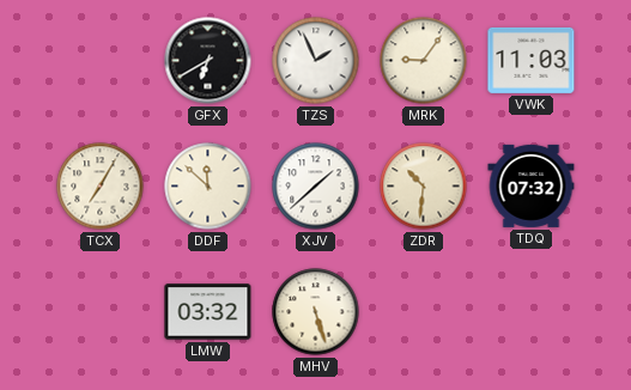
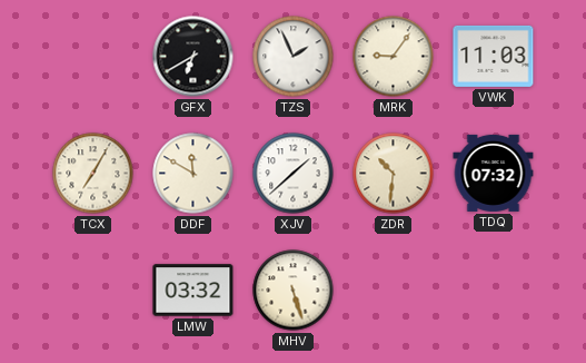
DDF: 11:52 -> 11:50 (193, 174)
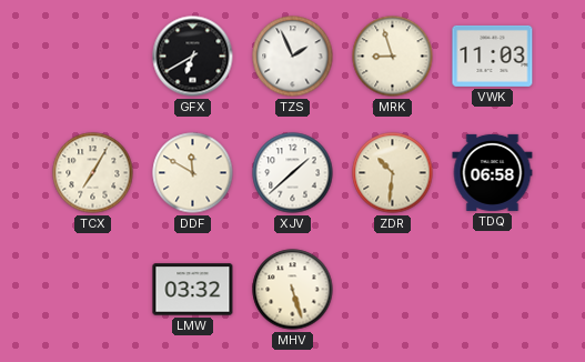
MRK: 9:06 -> 8:57 (393, 57)
TDQ: 07:32 -> 06:58 (493, 172)
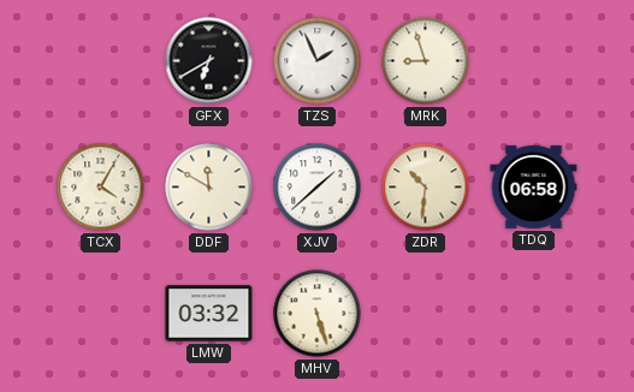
VWK: 11:03 -> none (493, 56)
TCX: 7:05 -> 4:05 (101, 188)
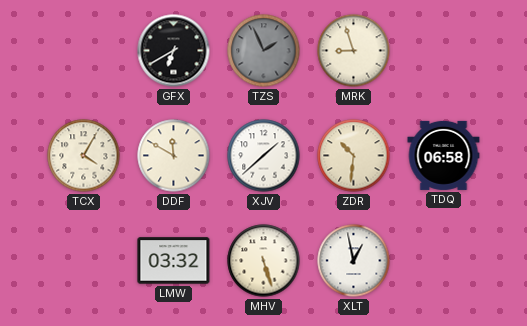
TZS dial: white -> grey (264, 51)
XLT: none -> 12:58 (354, 261)
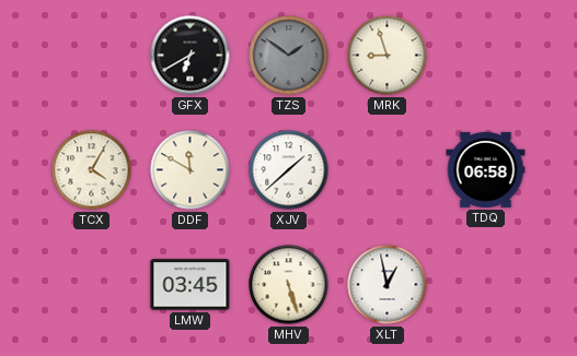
TZS: 1:56 -> 1:51 (289, 56)
ZDR: 10:31 -> none (354, 156)
LMW: 03:32 -> 03:45 (191, 285)
